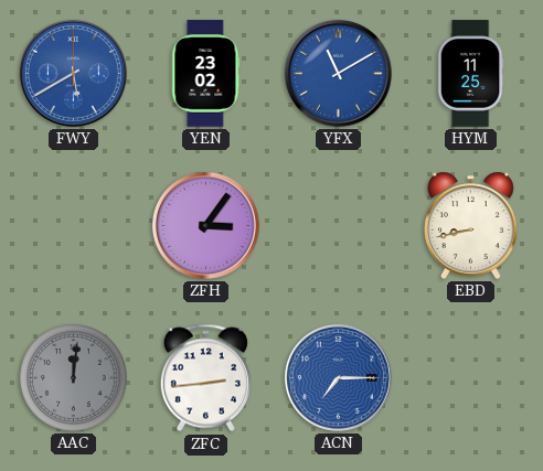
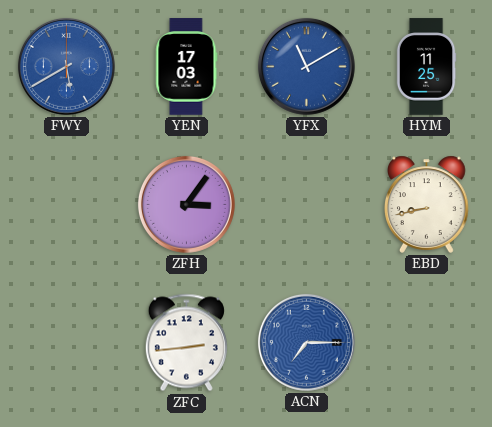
YEN: 23:02 -> 17:03 (187, 67)
AAC: 12:01 -> none (74, 378)
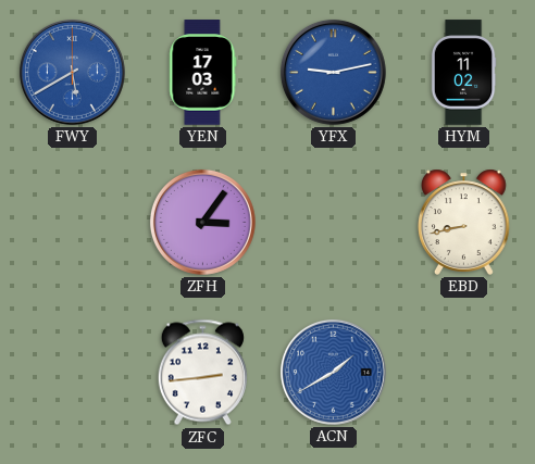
YFX: 11:10 -> 9:13 (333, 72)
HYM: 11:25 -> 11:02 (463, 73)
ACN: 7:15 -> 1:40 (333, 372)
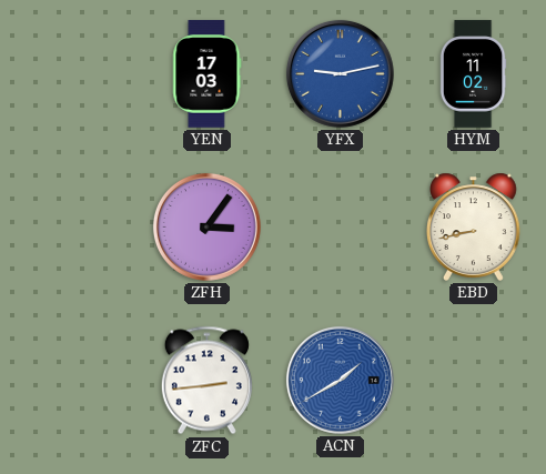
FWY: 5:40 -> none (72, 72)
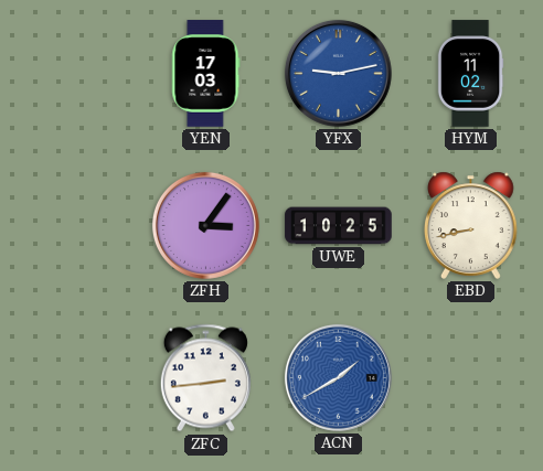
UWE: none -> 10:25 (339, 226)
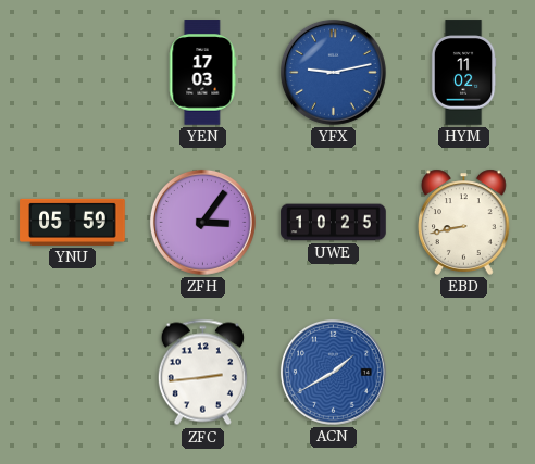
YNU: none -> 05:59 (73, 222)
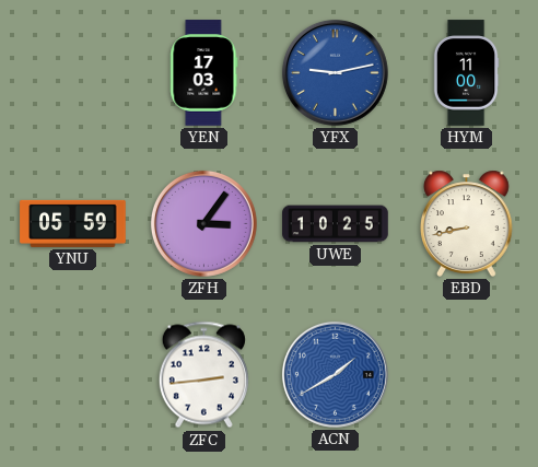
HYM: 11:02 -> 11:00 (466, 73)
